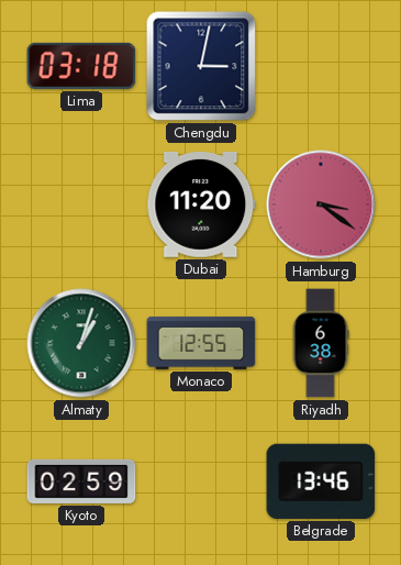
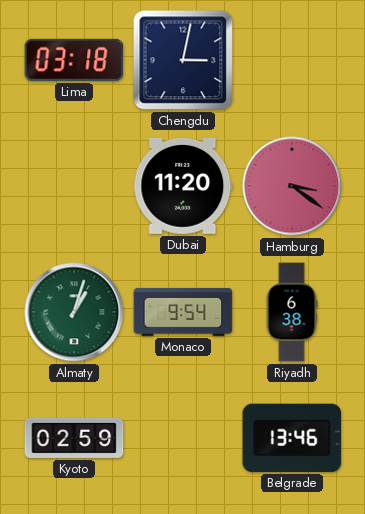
Monaco: 12:55 -> 9:54 (183, 312)
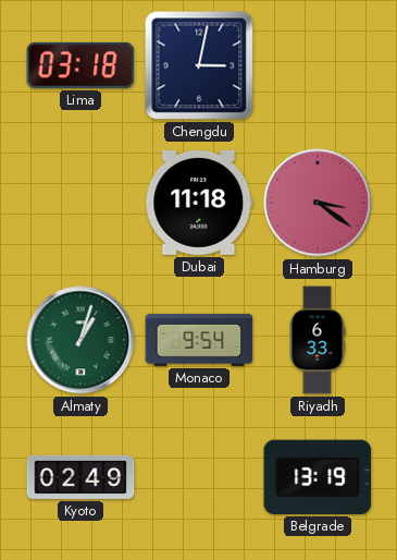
Dubai: 11:20 -> 11:18 (199, 203)
Riyadh: 6:38 -> 6:33 (318, 340)
Kyoto: 02:59 -> 02:49 (80, 477)
Belgrade: 13:46 -> 13:19 (318, 477)
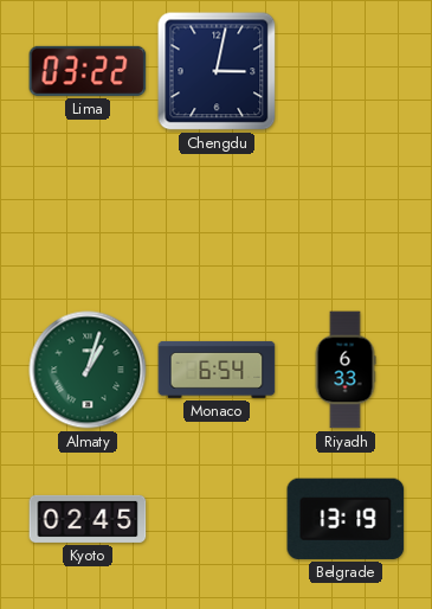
Lima: 03:18 -> 03:22 (88, 71)
Dubai: 11:18 -> none (199, 203)
Hamburg: 3:21 -> none (318, 203)
Monaco: 9:54 -> 6:54 (217, 370)
Kyoto: 02:49 -> 02:45 (88, 519)
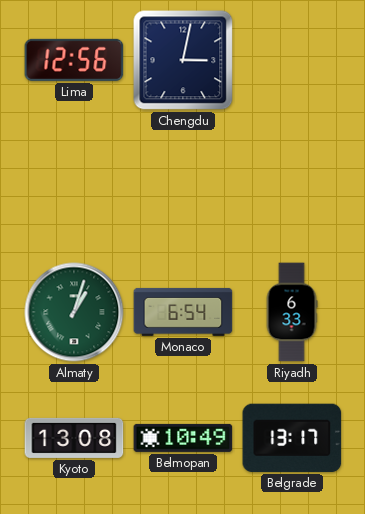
Lima: 03:22 -> 12:56 (74, 60)
Kyoto: 02:45 -> 13:08 (74, 438)
Belmopan: none -> 10:49 (183, 438)
Belgrade: 13:19 -> 13:17 (292, 438)
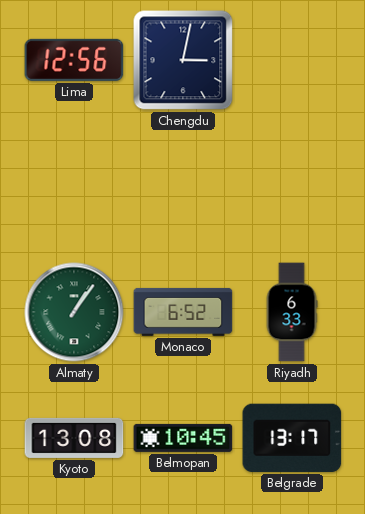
Almaty: 1:03 -> 1:06 (74, 312)
Monaco: 6:54 -> 6:52 (183, 312)
Belmopan: 10:49 -> 10:45 (183, 438)
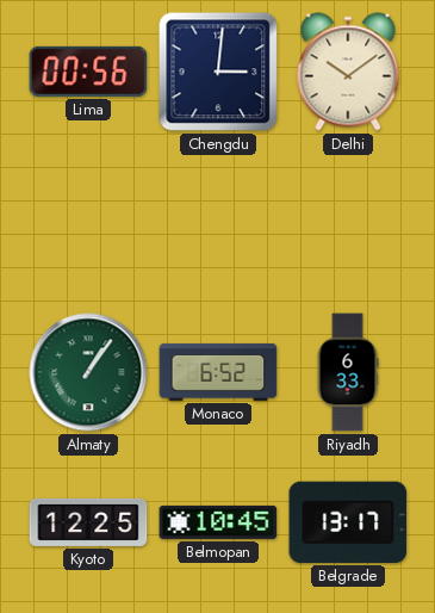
Lima: 12:56 -> 00:56 (88, 72)
Chengdu: 3:02 -> 3:01 (218, 72)
Delhi: none -> 10:09 (348, 72)
Kyoto: 13:08 -> 12:25 (88, 522)
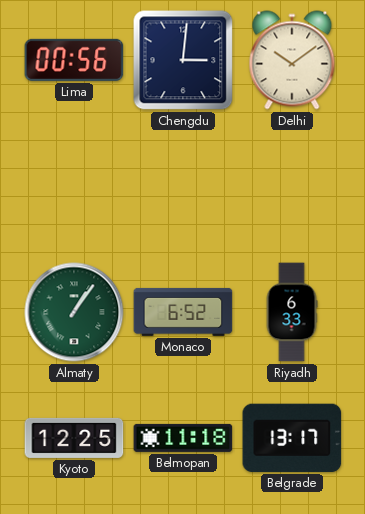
Belmopan: 10:45 -> 11:18 (183, 438)
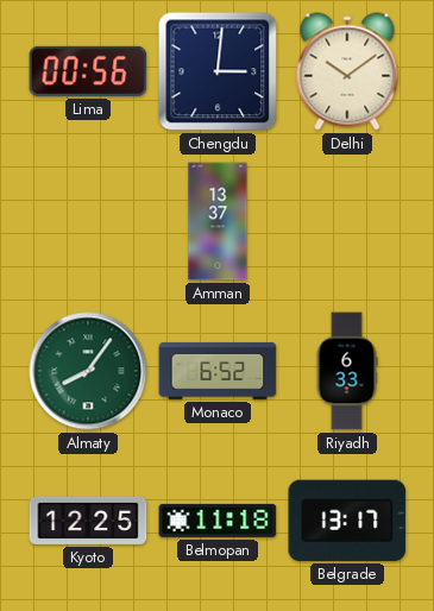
Amman: none -> 13:37 (218, 221)
Almaty: 1:06 -> 8:06 (88, 371)
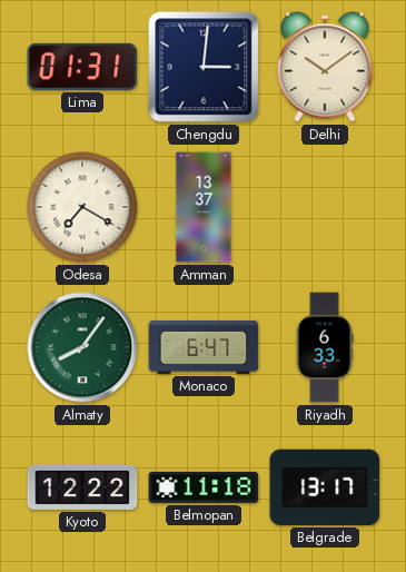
Lima: 00:56 -> 01:31 (82, 67)
Odesa: none -> 7:20 (82, 207)
Monaco: 6:52 -> 6:47 (204, 347)
Kyoto: 12:25 -> 12:22 (82, 487)
